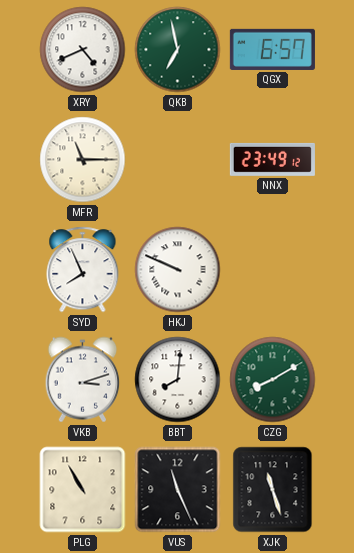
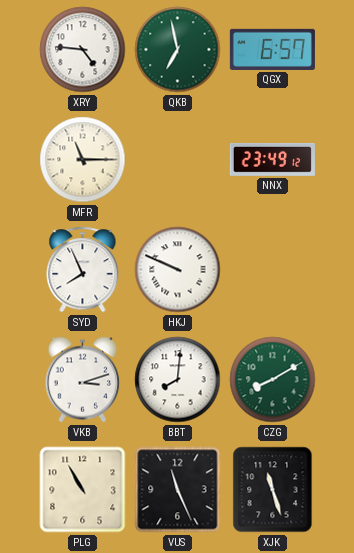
XRY: 4:41 -> 4:46 (83, 50)
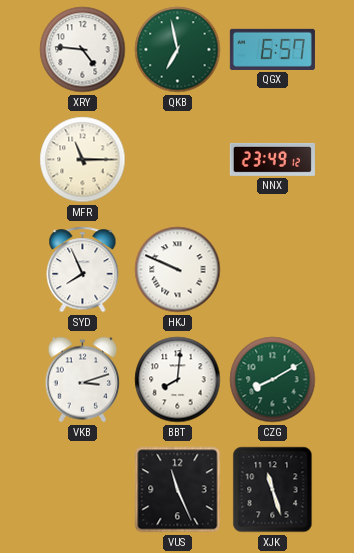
PLG: 10:55 -> none (83, 490)
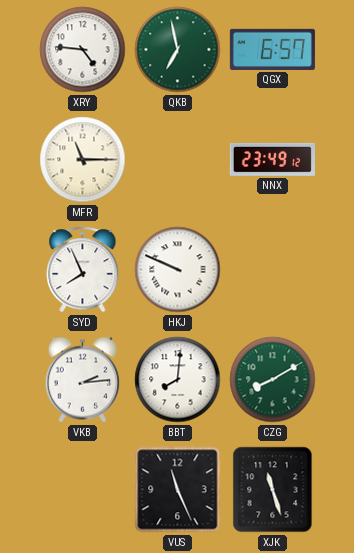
VKB: 3:12 -> 2:14 (83, 380)
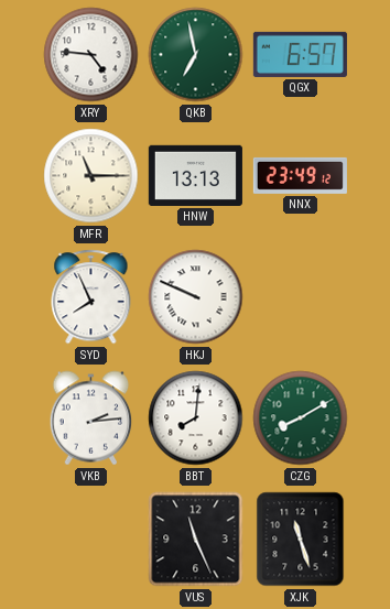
HNW: none -> 13:13 (195, 175)
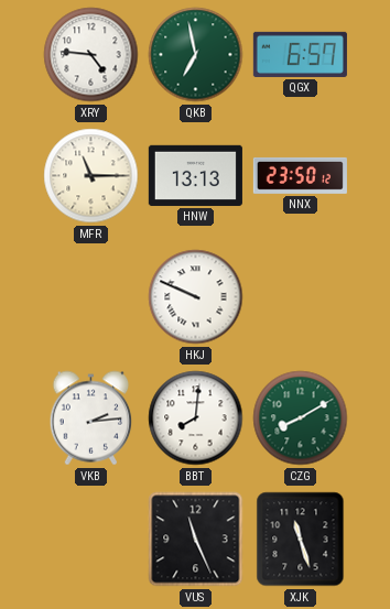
NNX: 23:49 -> 23:50 (300, 175)
SYD: 7:56 -> none (91, 297)
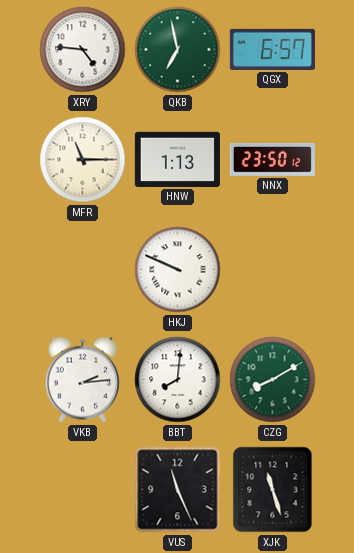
HNW: 13:13 -> 1:13 (177, 159)
